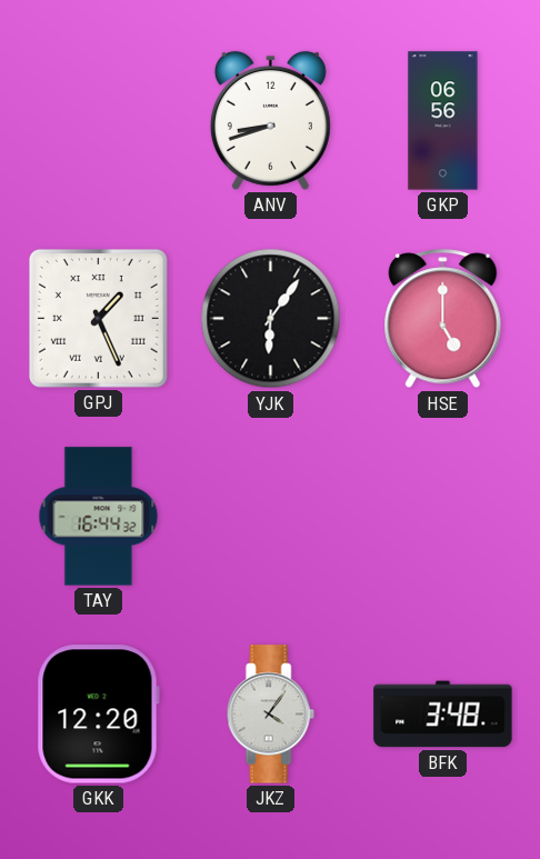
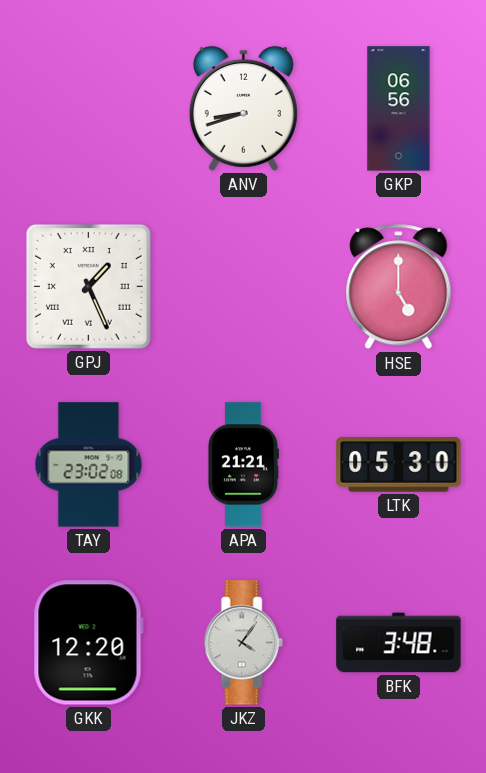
YJK: 6:06 -> none (271, 319)
TAY: 16:44 -> 23:02 (89, 465)
APA: none -> 21:21 (243, 465)
LTK: none -> 05:30 (399, 465)
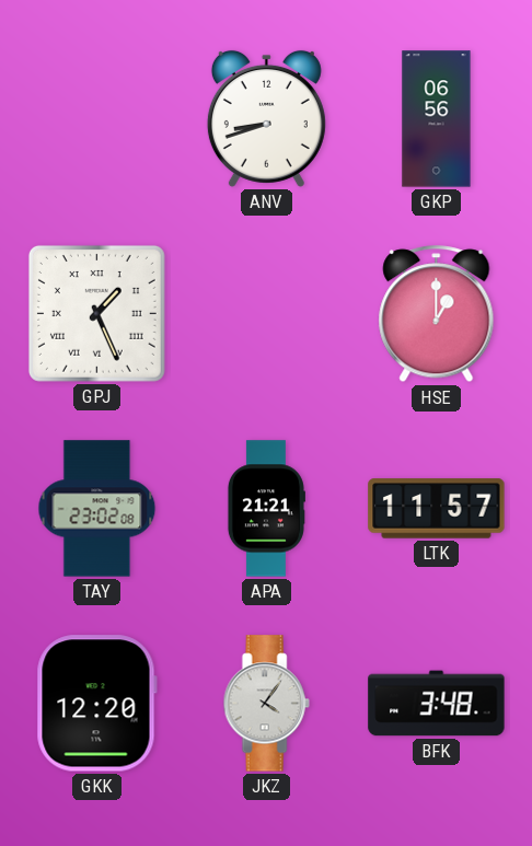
HSE: 5:00 -> 1:00 (437, 314)
LTK: 05:30 -> 11:57 (437, 509)
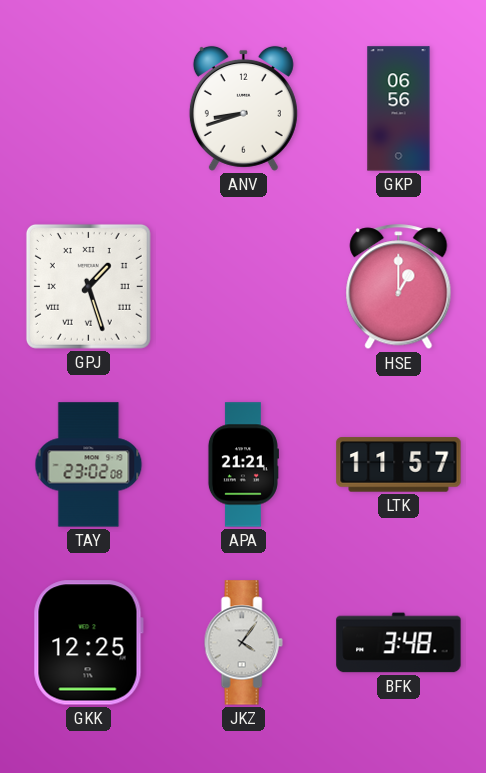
GPJ: 1:26 -> 1:27 (88, 286)
GKK: 12:20 -> 12:25 (88, 643)
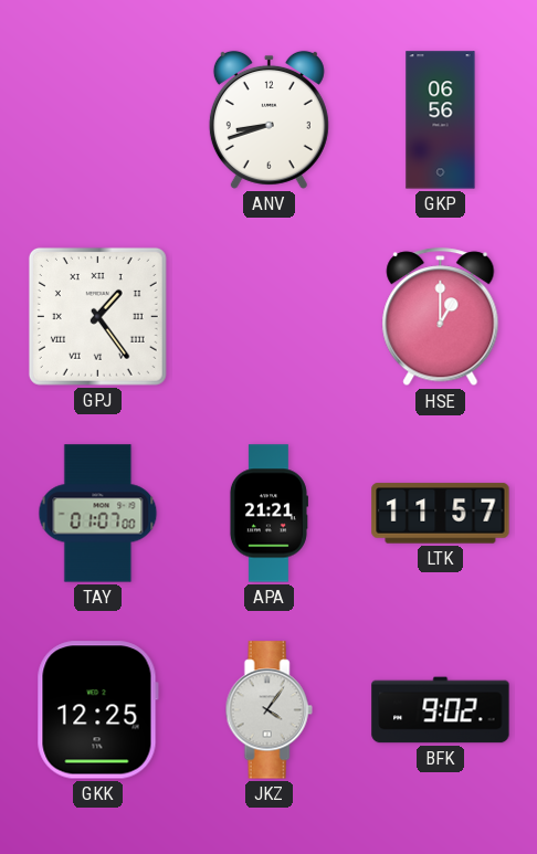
GPJ: 1:27 -> 1:24 (97, 316)
TAY: 23:02 -> 01:07 (98, 514)
BFK: 3:48 -> 9:02 (441, 710)
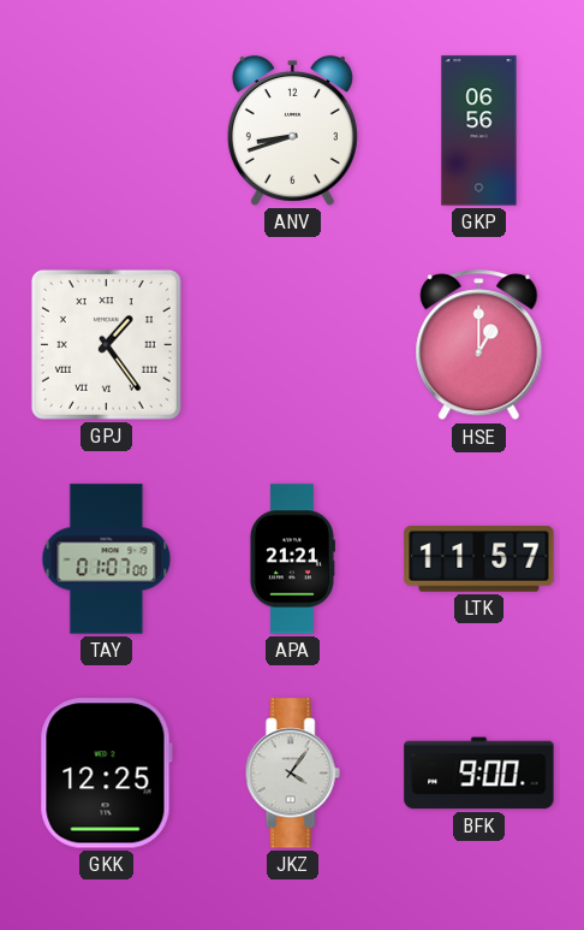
BFK: 9:02 -> 9:00 (479, 774)
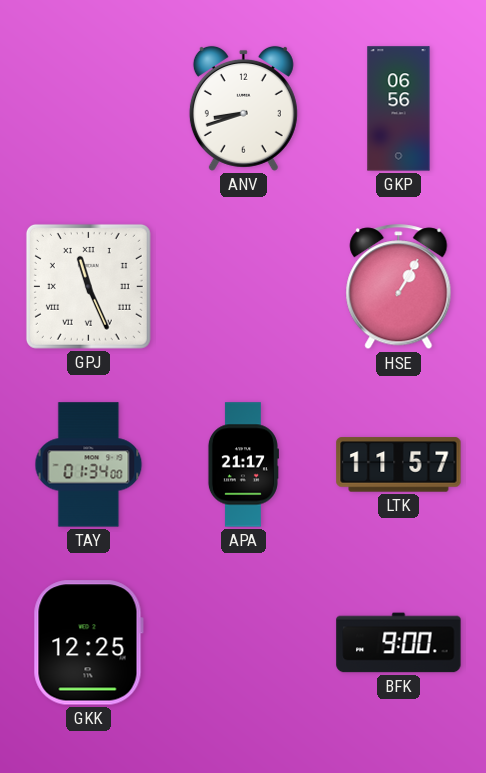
GPJ: 1:24 -> 11:26 (88, 286)
HSE: 1:00 -> 1:05 (399, 287)
TAY: 01:07 -> 01:34 (89, 465)
APA: 21:21 -> 21:17 (243, 465)
JKZ: 4:06 -> none (292, 774)
